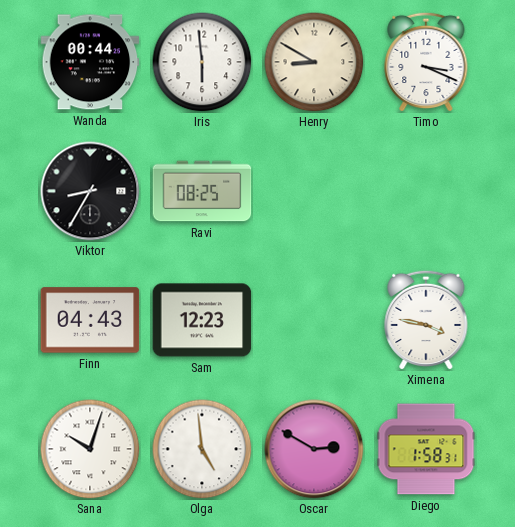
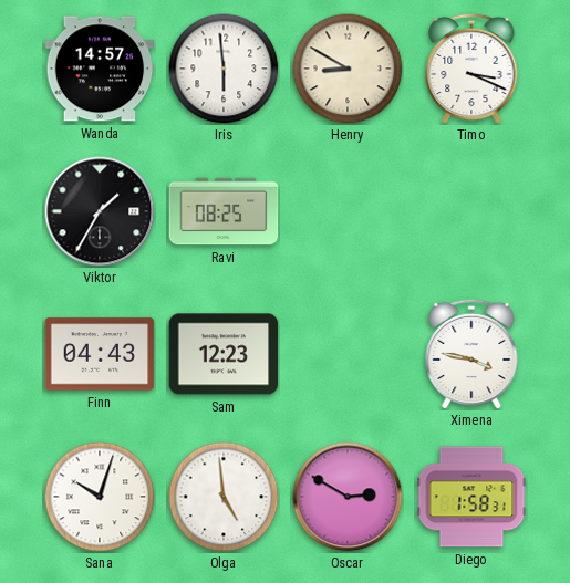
Wanda: 00:44 -> 14:57 (100, 69)
Viktor: 8:35 -> 1:35 (100, 211)
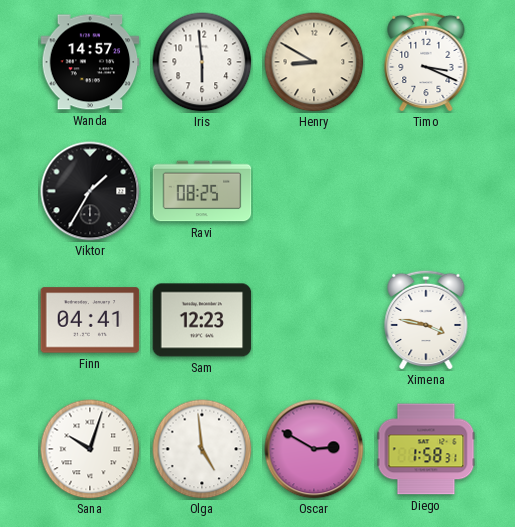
Finn: 04:43 -> 04:41 (90, 320)
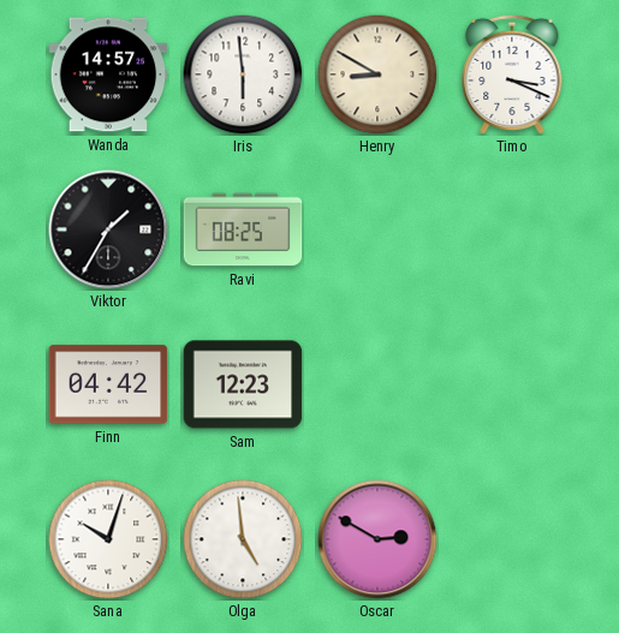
Finn: 04:41 -> 04:42 (108, 384)
Ximena: 3:47 -> none (426, 320)
Diego: 1:58 -> none (426, 449)
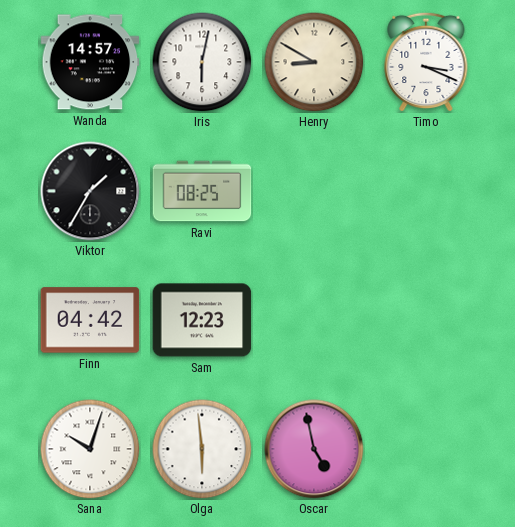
Iris: 5:59 -> 6:02 (202, 62)
Olga: 4:59 -> 5:59 (202, 449)
Oscar: 2:50 -> 4:58 (314, 449)
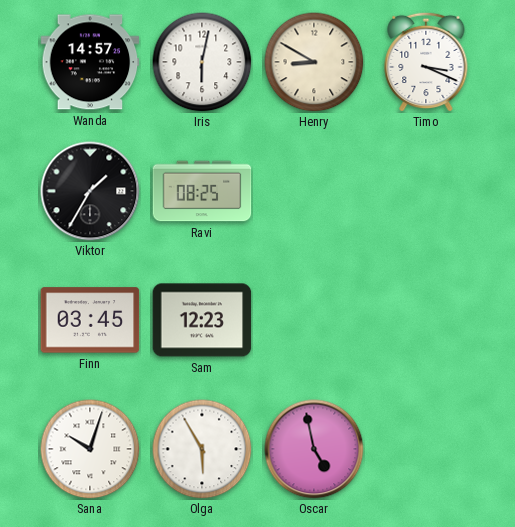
Finn: 04:42 -> 03:45 (90, 320)
Olga: 5:59 -> 5:55 (202, 449)
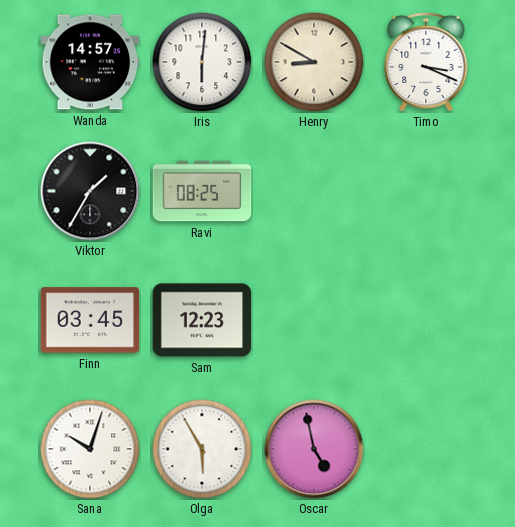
Iris: 6:02 -> 6:01 (202, 62)
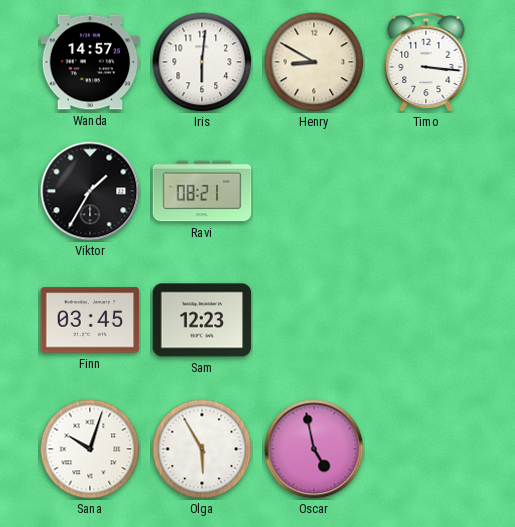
Timo: 3:19 -> 3:16 (426, 62)
Ravi: 08:25 -> 08:21 (202, 191)
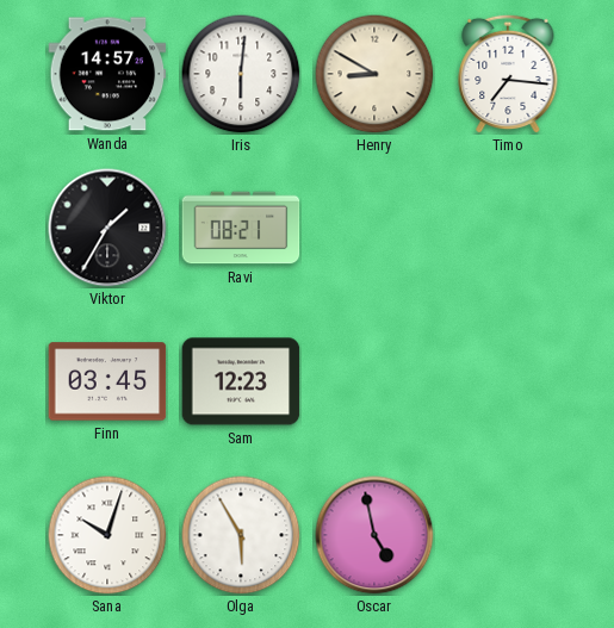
Timo: 3:16 -> 7:16 (508, 74)
